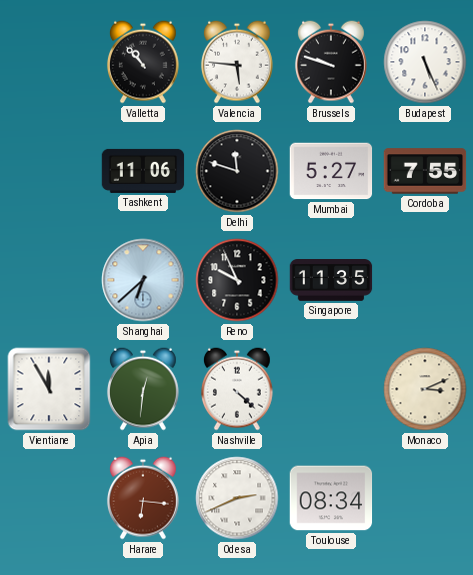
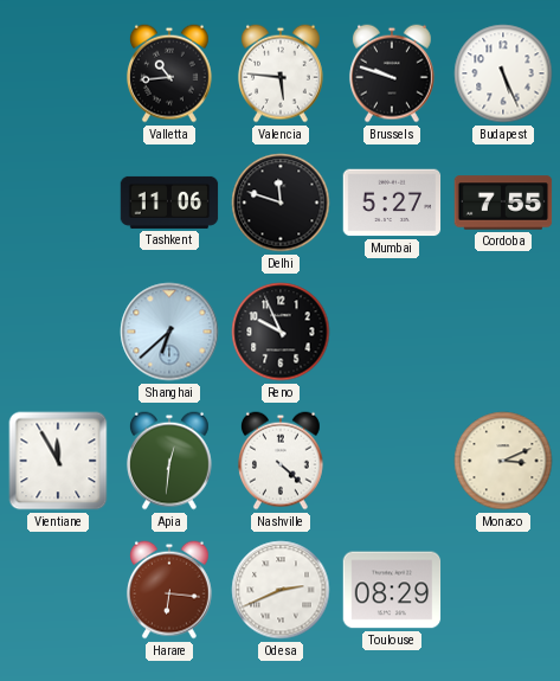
Valletta: 10:53 -> 10:44 (169, 73)
Singapore: 11:35 -> none (331, 281)
Toulouse: 08:34 -> 08:29 (392, 590)
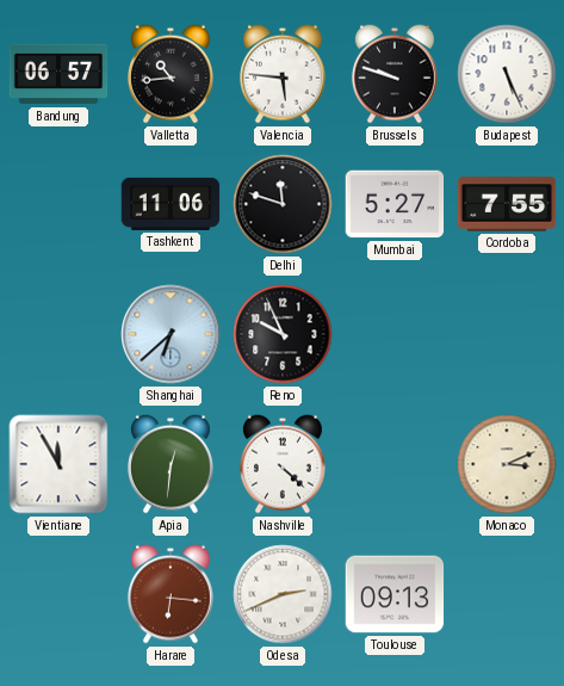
Bandung: none -> 06:57 (58, 74)
Toulouse: 08:29 -> 09:13 (395, 594)
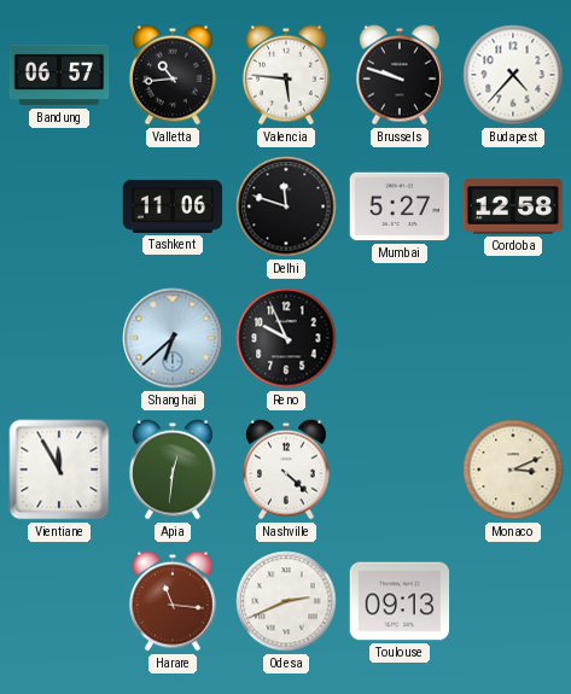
Budapest: 5:26 -> 4:37 (513, 75)
Cordoba: 7:55 -> 12:58 (513, 206)
Harare: 6:16 -> 11:16 (173, 601)
